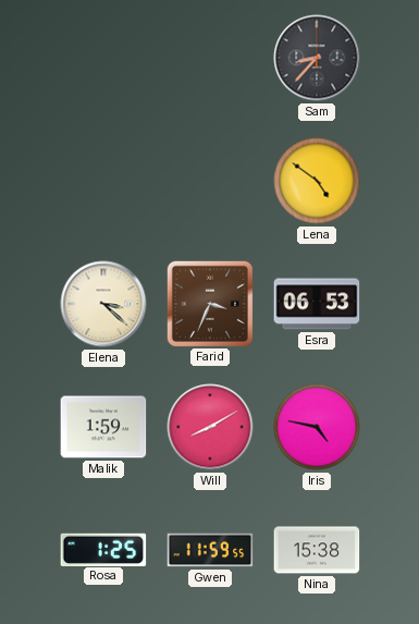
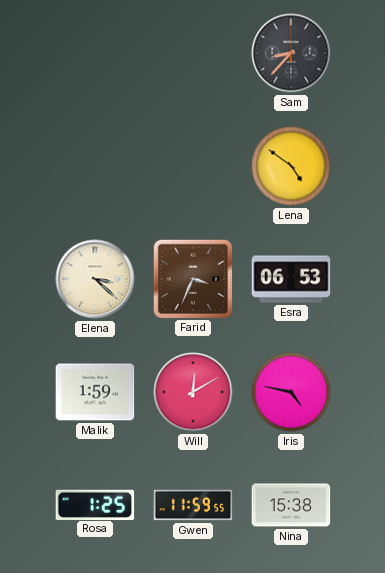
Will: 8:10 -> 12:10 (193, 392)
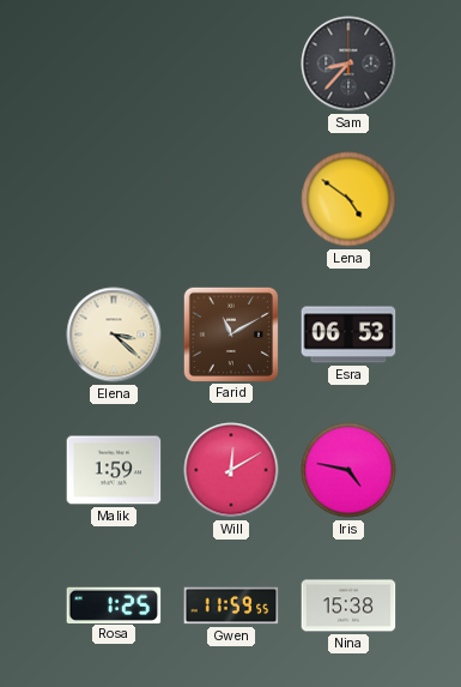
Farid: 3:34 -> 11:10 (230, 333)
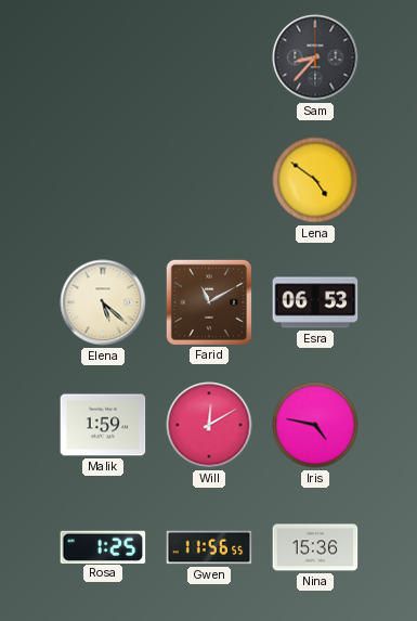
Elena: 3:22 -> 5:22 (103, 302)
Gwen: 11:59 -> 11:56 (209, 547)
Nina: 15:38 -> 15:36 (315, 547)
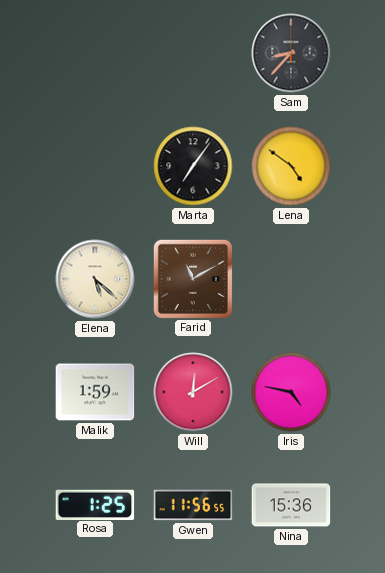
Marta: none -> 7:06 (193, 166)
Esra: 06:53 -> none (315, 302)
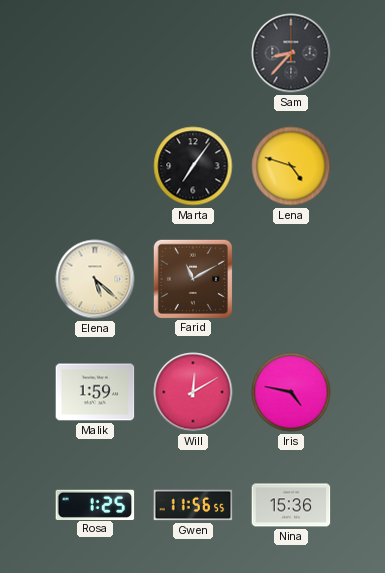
Lena: 4:51 -> 4:48 (291, 166)
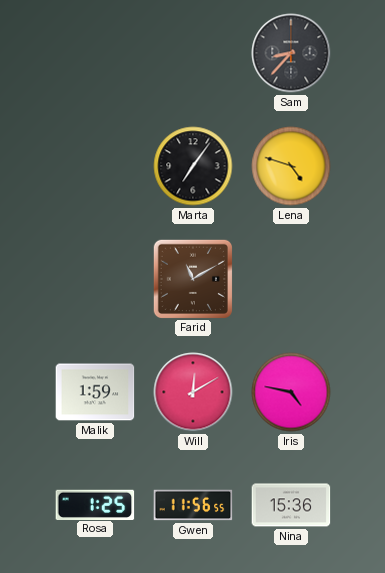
Elena: 5:22 -> none (95, 279)
